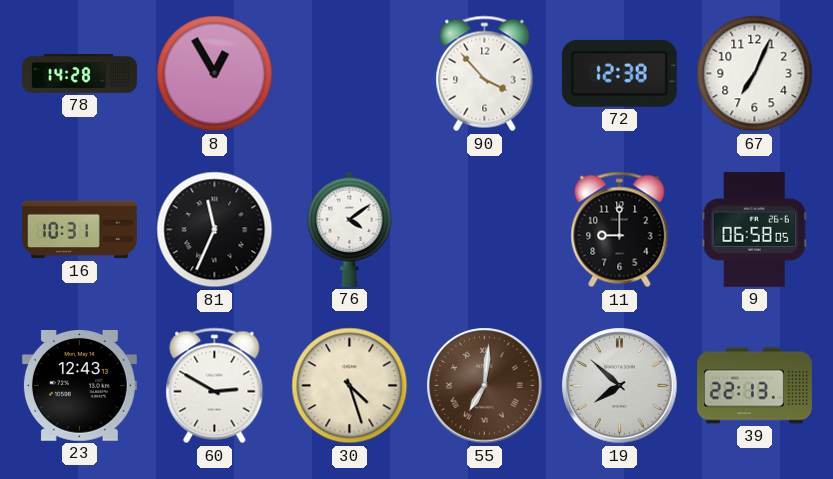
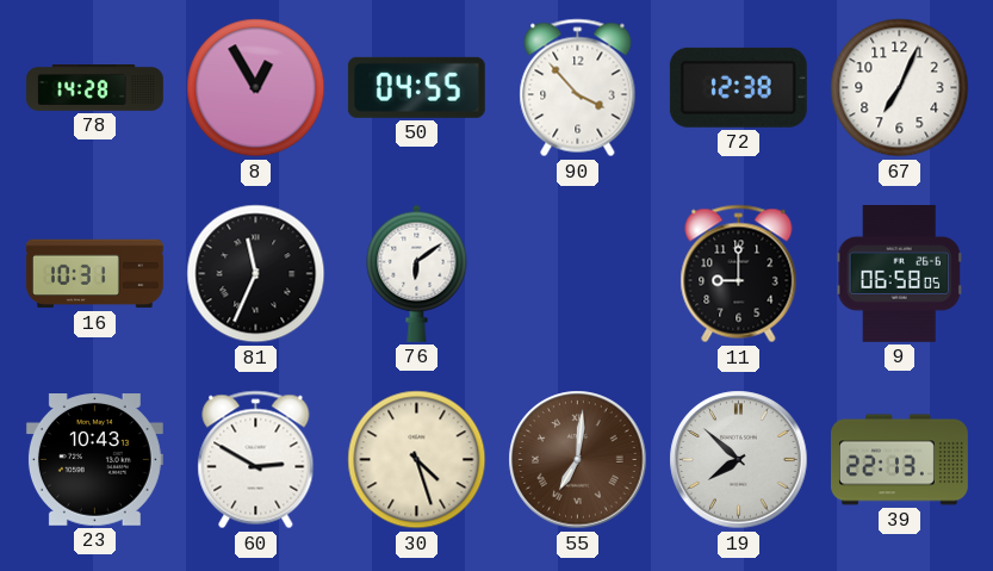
50: none -> 04:55 (416, 87)
76: 4:09 -> 6:09 (417, 273)
23: 12:43 -> 10:43 (94, 460)
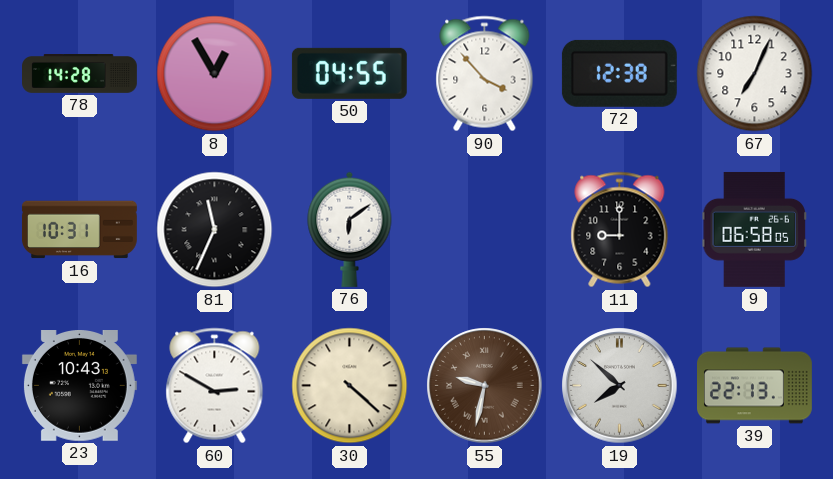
30: 4:27 -> 4:22 (350, 386)
55: 7:01 -> 9:32 (485, 386)
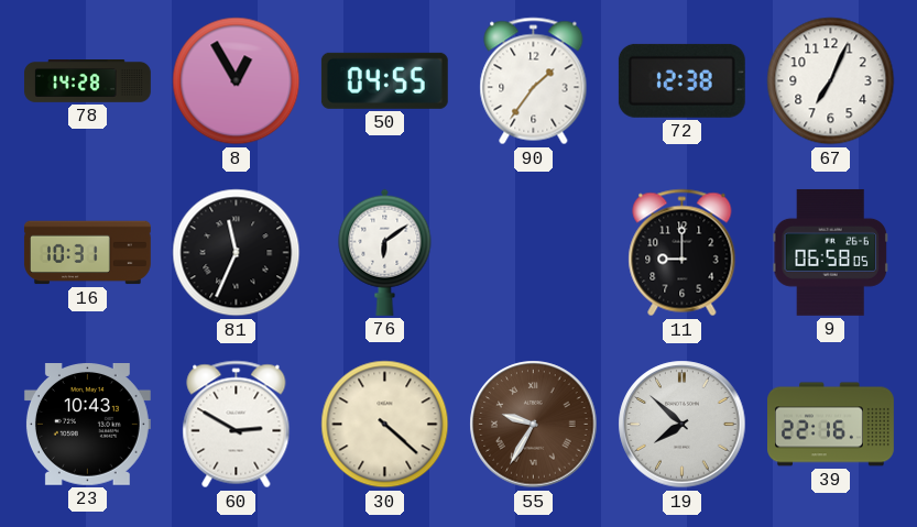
90: 3:53 -> 1:36 (534, 81)
55: 9:32 -> 9:35 (534, 425)
39: 22:13 -> 22:16 (831, 425)
